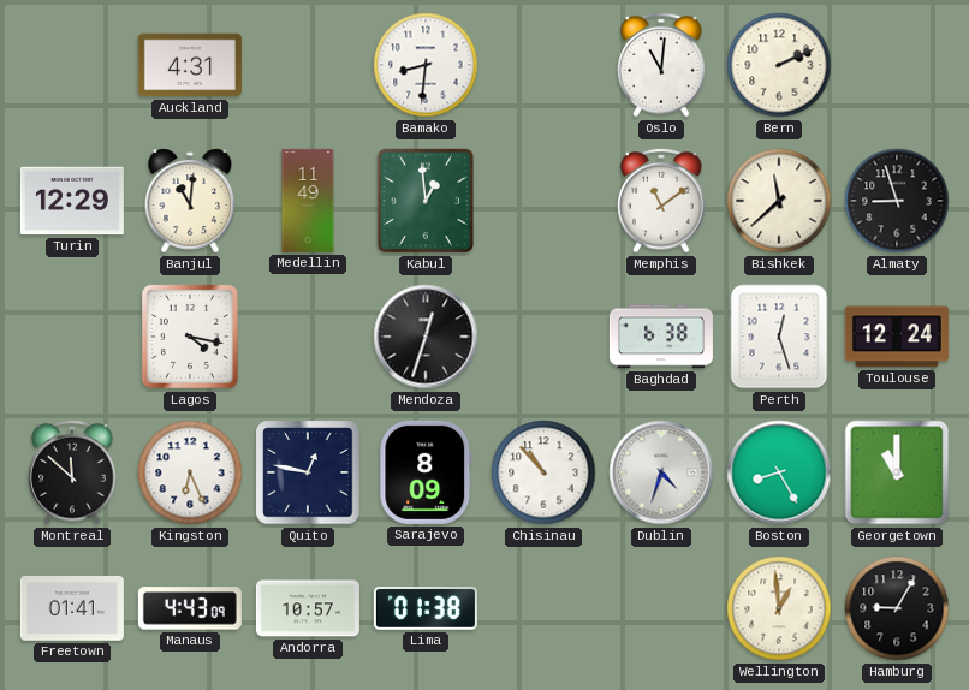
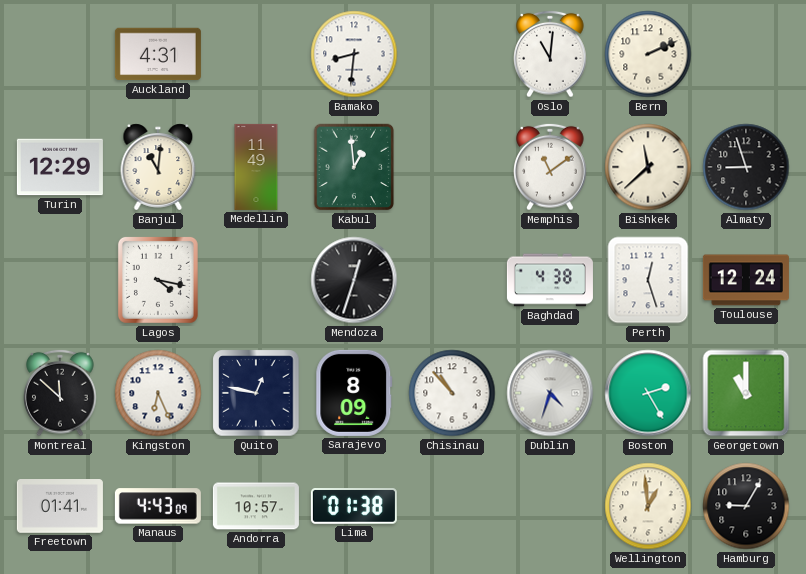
Baghdad: 6:38 -> 4:38 (550, 280)
Boston: 8:25 -> 2:25 (648, 393)
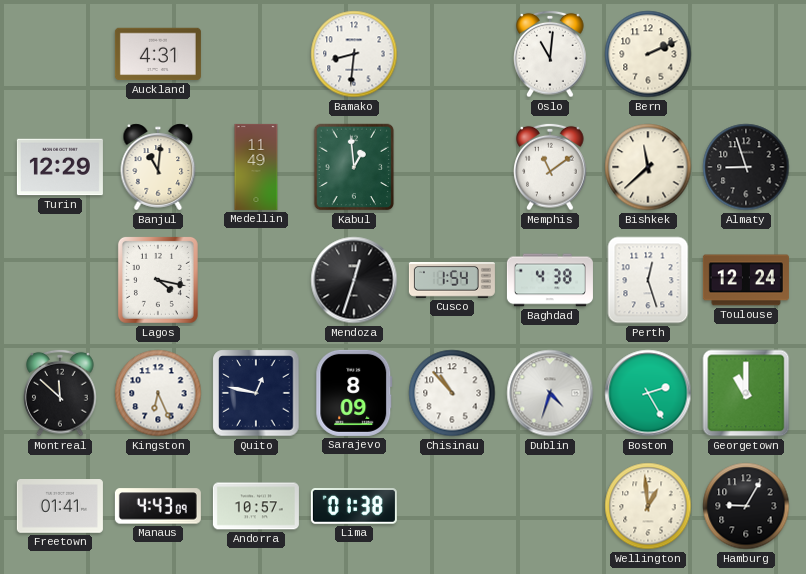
Cusco: none -> 1:54 (452, 281)
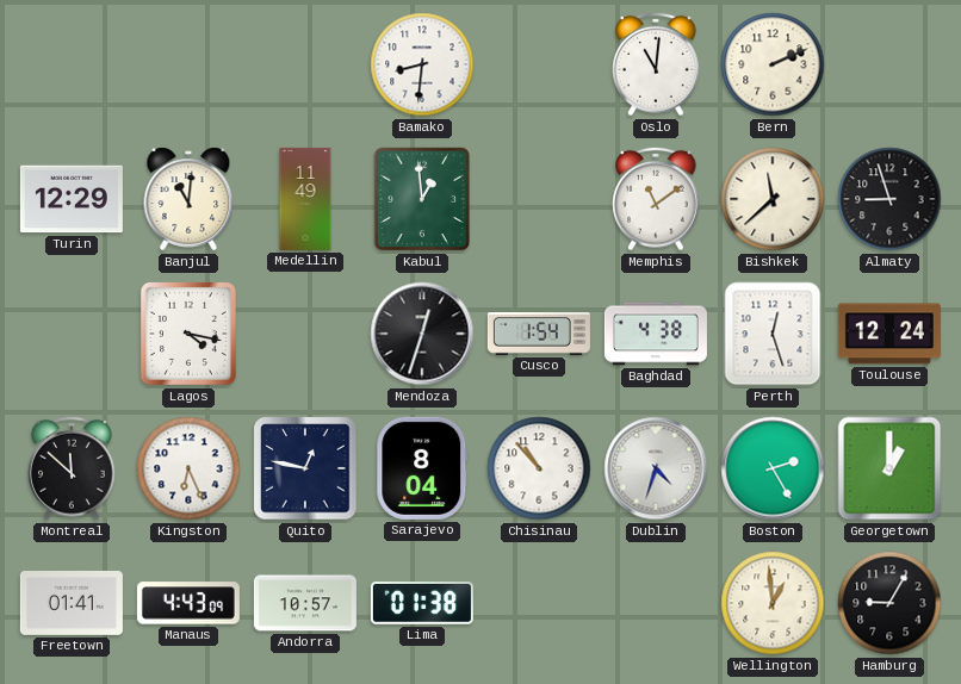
Auckland: 4:31 -> none (158, 54)
Sarajevo: 8:09 -> 8:04 (422, 468)
Georgetown: 11:00 -> 1:00 (889, 468)
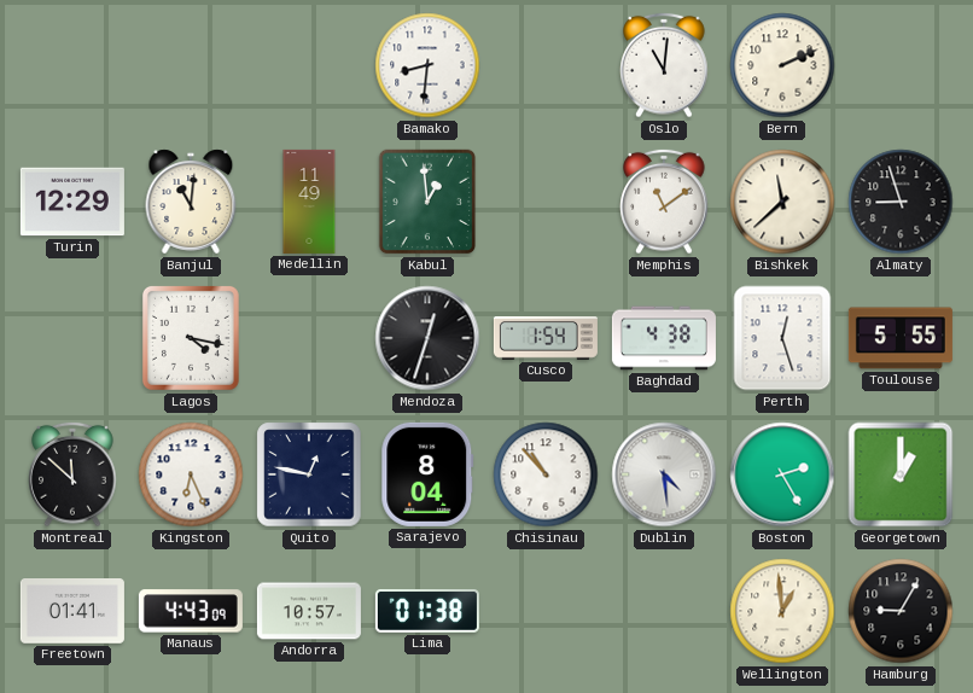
Toulouse: 12:24 -> 5:55 (901, 338)
Dublin: 4:33 -> 4:29 (664, 474)
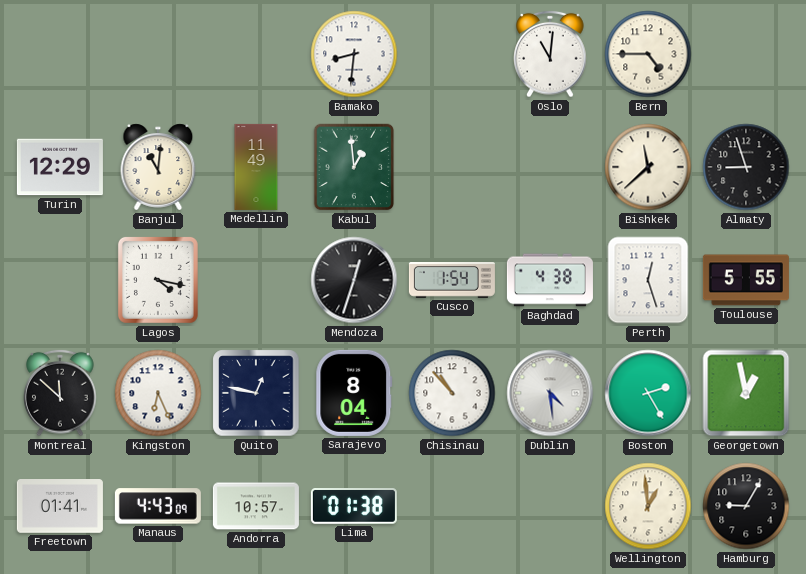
Bern: 2:11 -> 4:45 (648, 54)
Memphis: 11:09 -> none (664, 202)
Georgetown: 1:00 -> 12:58 (746, 393)
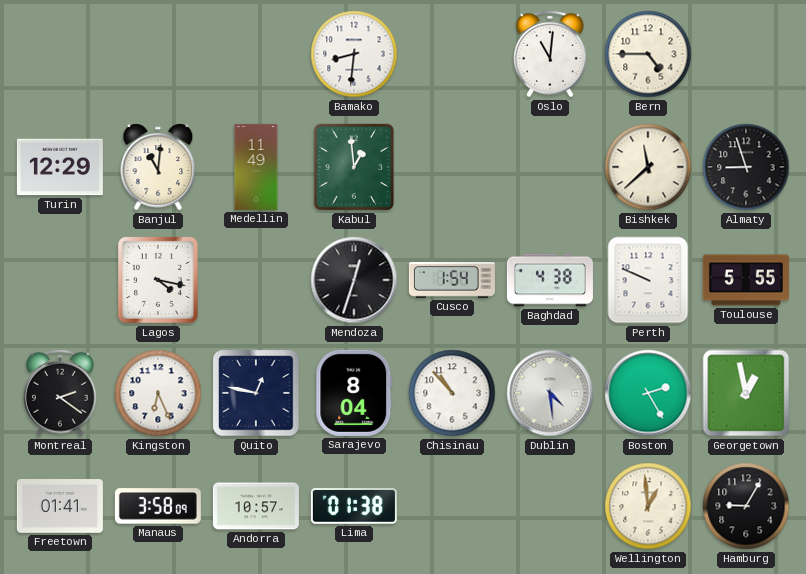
Perth: 12:27 -> 9:49 (648, 280)
Montreal: 11:52 -> 2:21 (60, 393)
Manaus: 4:43 -> 3:58 (158, 506)
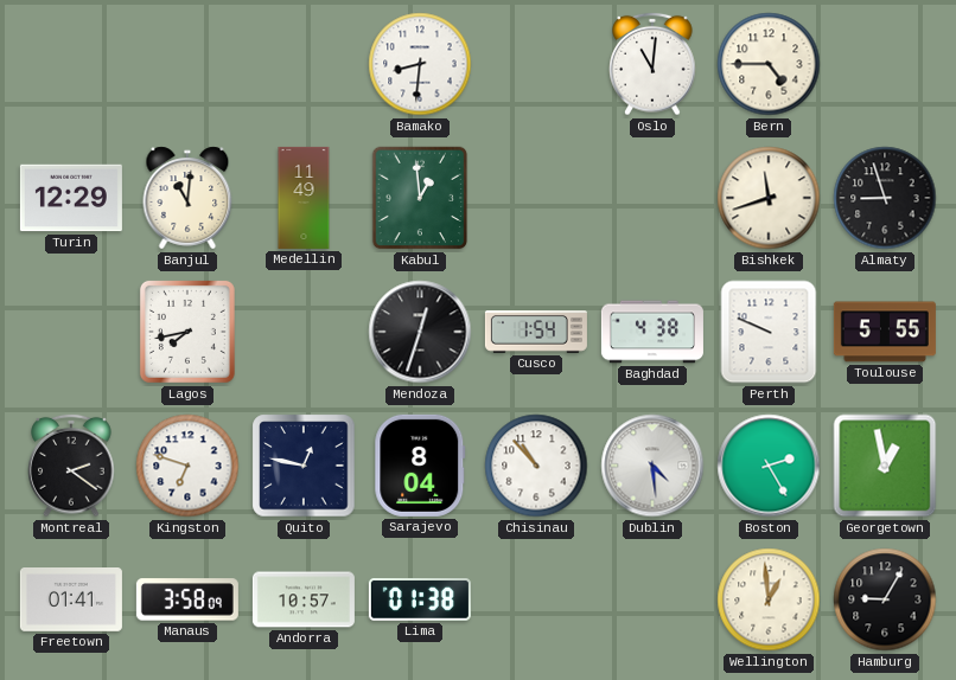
Bishkek: 11:38 -> 11:42 (769, 198)
Lagos: 4:17 -> 7:43 (187, 332)
Kingston: 6:26 -> 6:48 (187, 466)
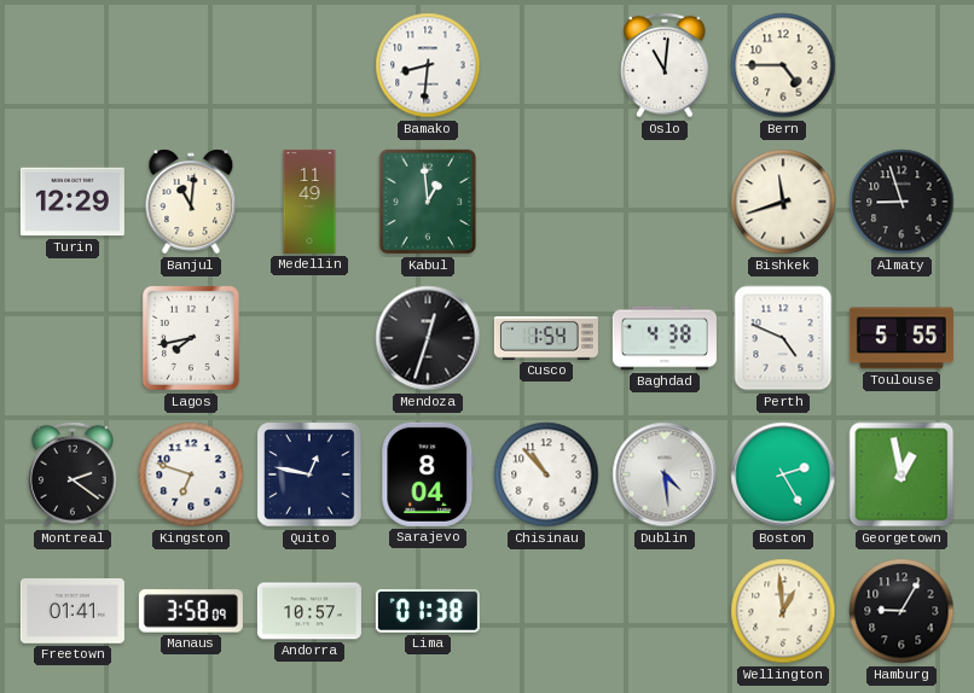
Perth: 9:49 -> 4:49 (783, 338)
